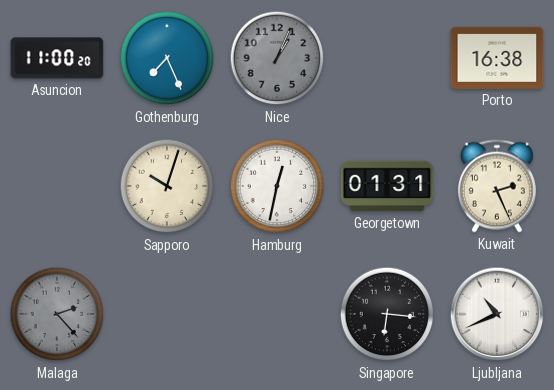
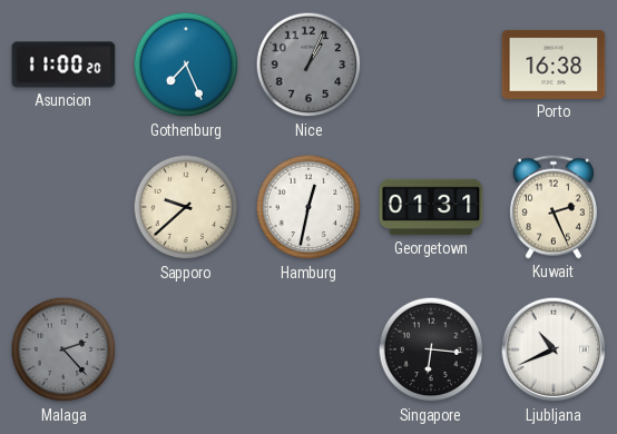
Sapporo: 10:03 -> 9:38 (186, 207)
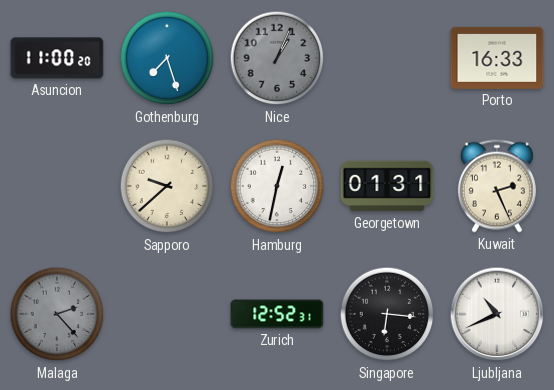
Gothenburg: 7:26 -> 7:27 (167, 58)
Porto: 16:38 -> 16:33 (497, 58)
Zurich: none -> 12:52 (277, 314)
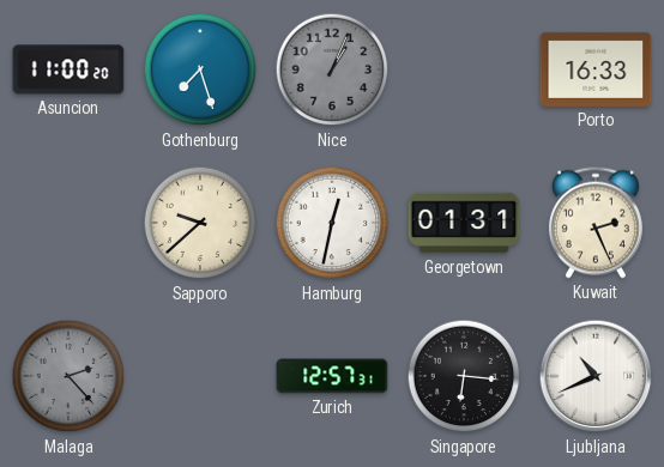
Zurich: 12:52 -> 12:57 (332, 376)
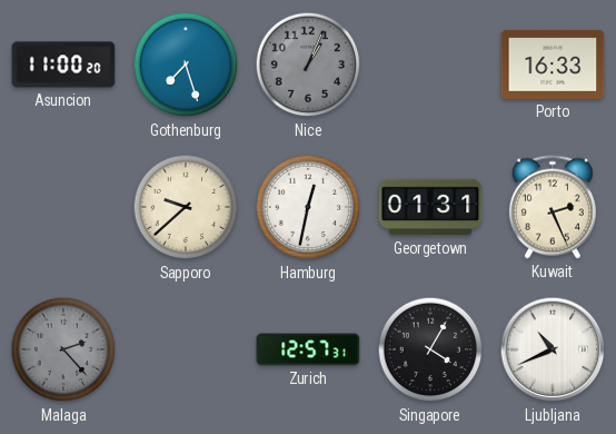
Singapore: 6:16 -> 4:05 (430, 349)
